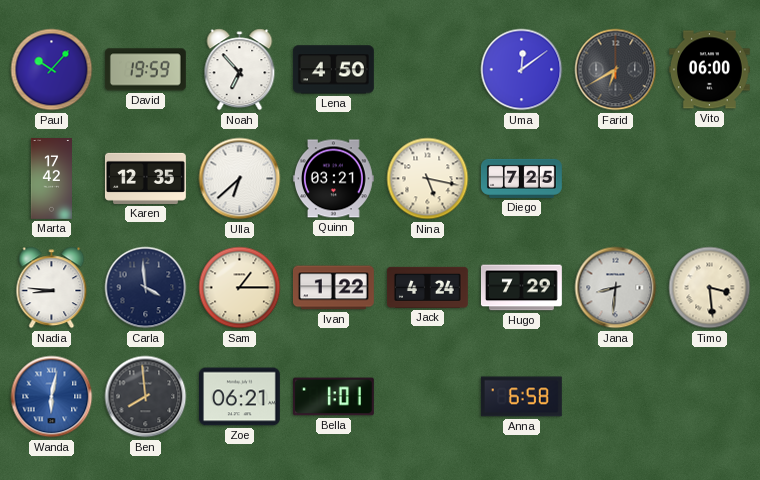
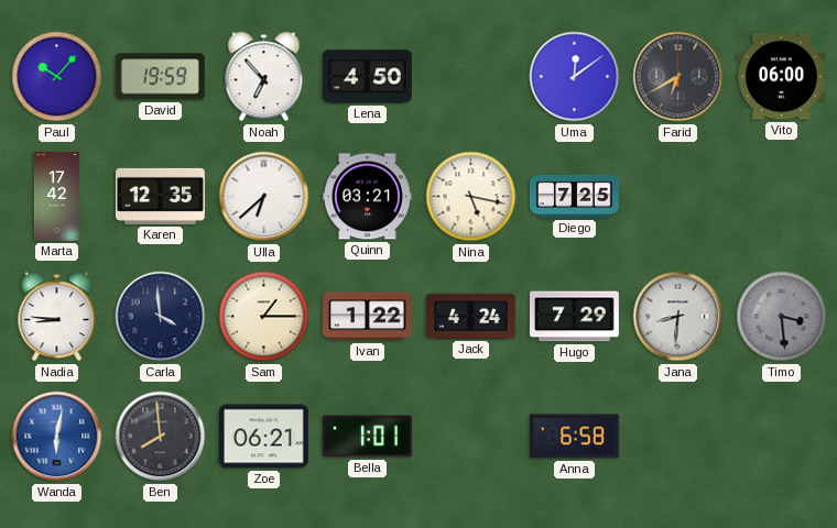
Timo dial: cream -> grey (782, 317)
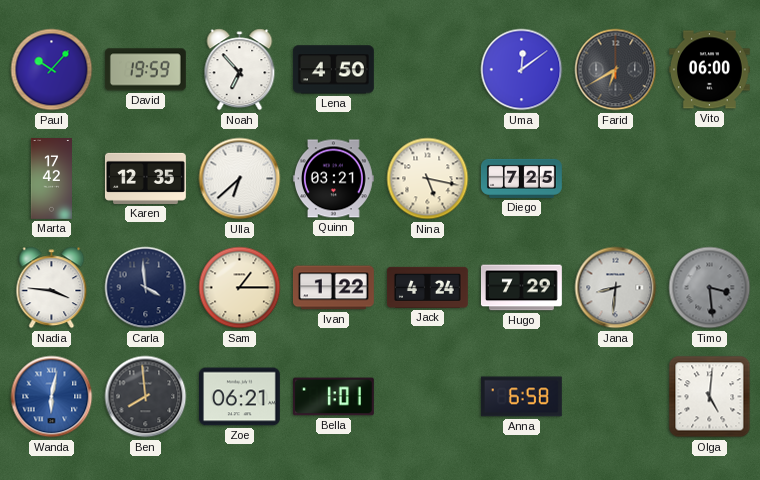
Nadia: 8:46 -> 3:46 (52, 288)
Olga: none -> 5:01 (710, 397)
